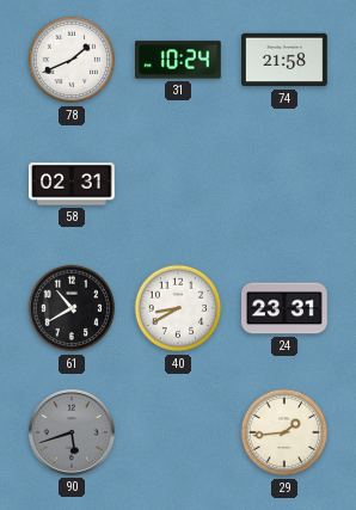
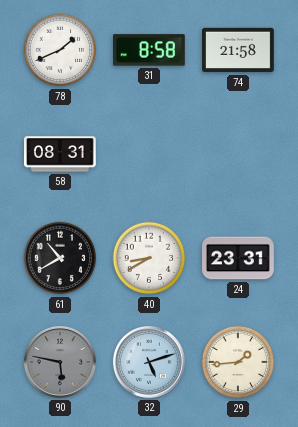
31: 10:24 -> 8:58 (150, 50)
58: 02:31 -> 08:31 (61, 154)
90: 5:42 -> 5:47 (60, 362)
32: none -> 5:12 (149, 362)
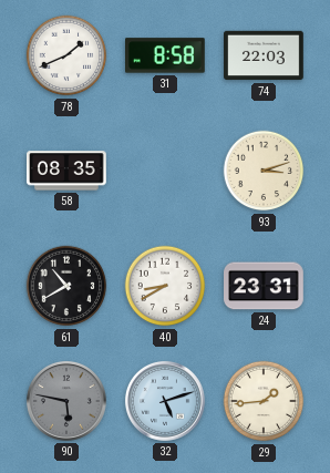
74: 21:58 -> 22:03 (264, 55)
58: 08:31 -> 08:35 (68, 171)
93: none -> 3:12 (264, 171)
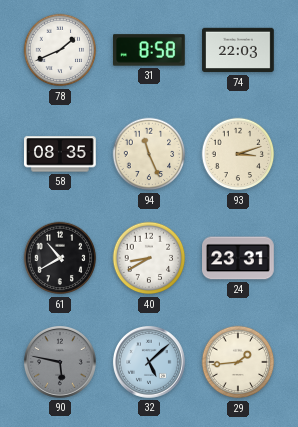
94: none -> 11:26 (149, 154)
32: 5:12 -> 5:08 (149, 362)
